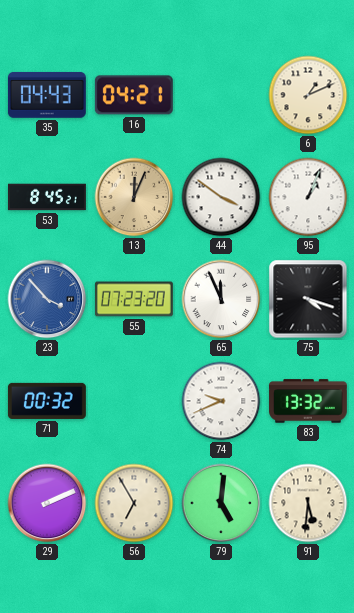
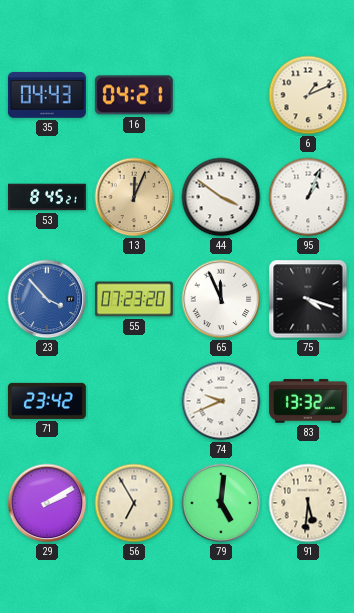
71: 00:32 -> 23:42 (47, 401)
29: 2:11 -> 2:10 (47, 503)
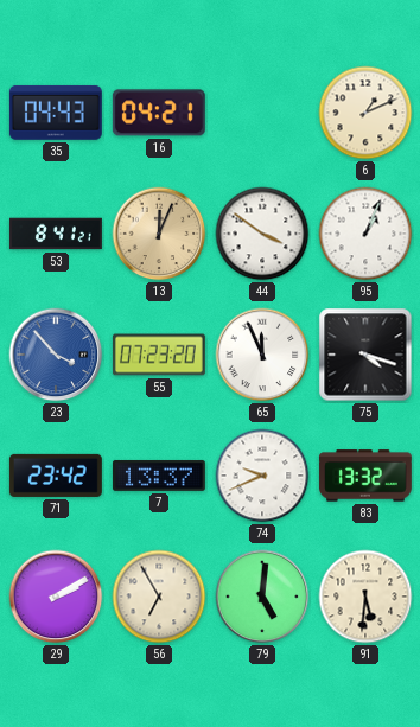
53: 8:45 -> 8:41 (56, 234)
7: none -> 13:37 (159, 476)
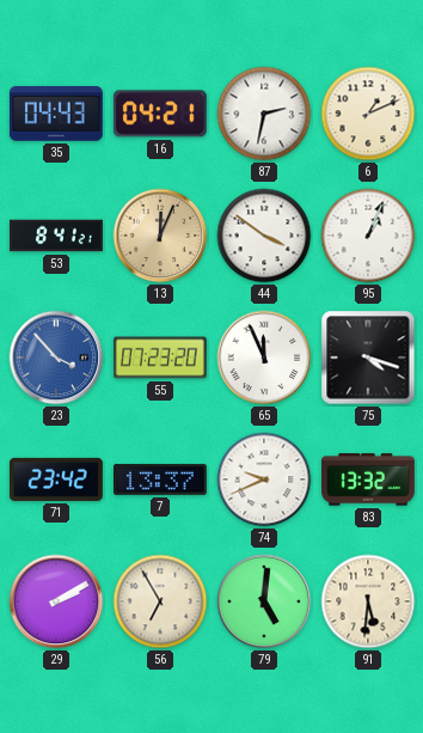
87: none -> 2:32 (264, 114)
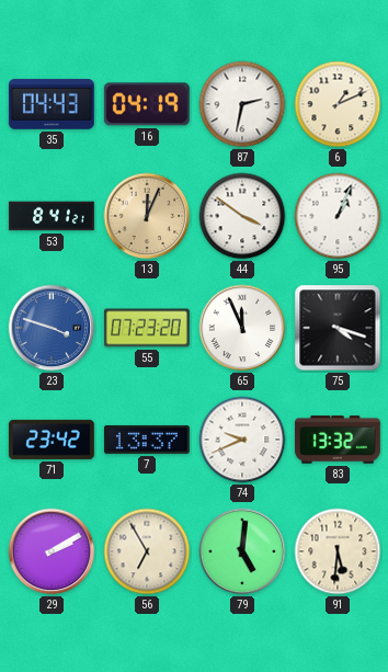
16: 04:21 -> 04:19 (147, 104)
23: 3:53 -> 3:48 (52, 328)
